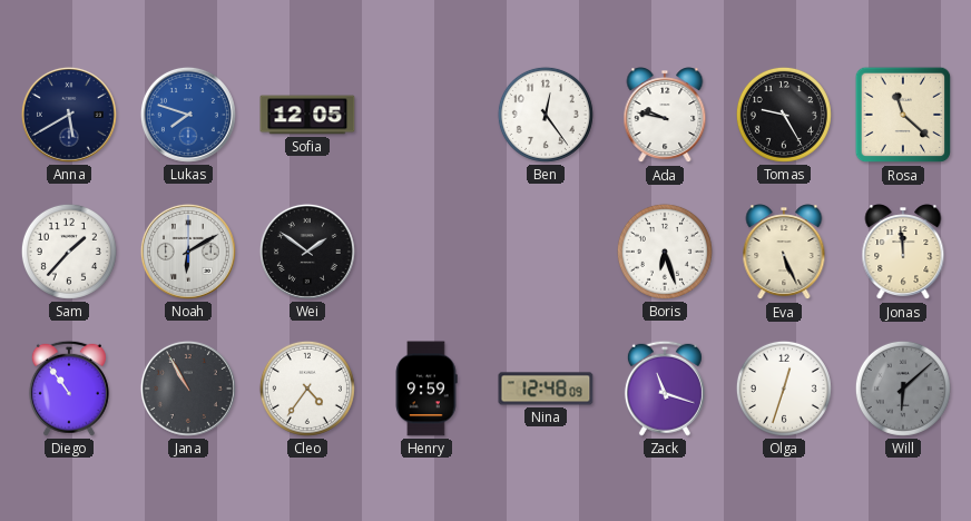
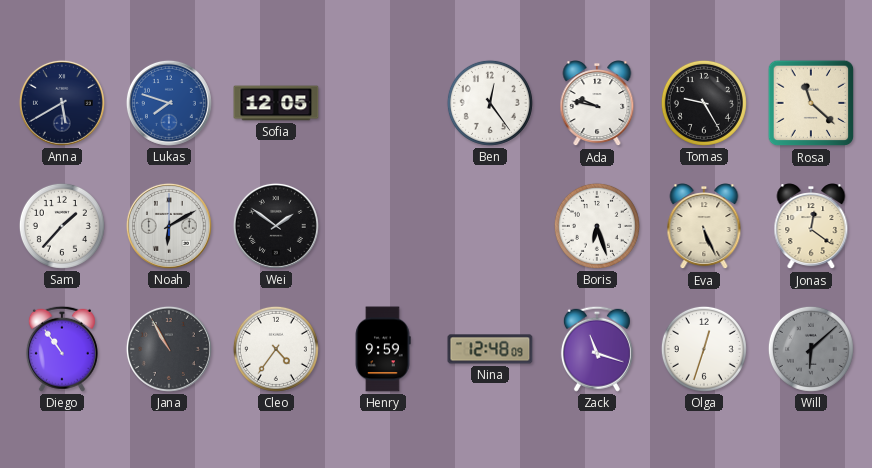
Jonas: 11:59 -> 12:21 (811, 227)
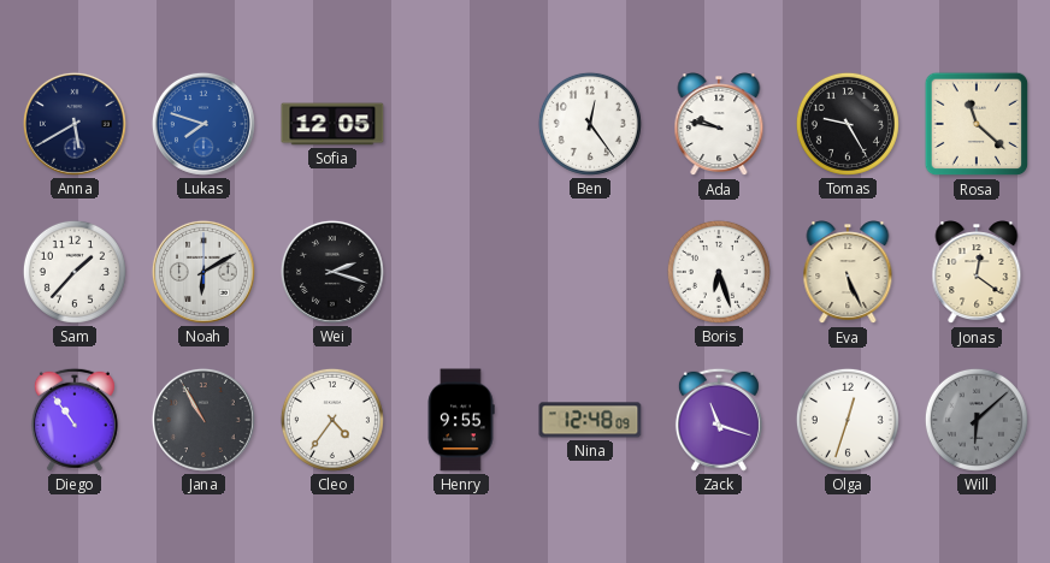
Wei: 1:51 -> 2:18 (332, 272)
Henry: 9:59 -> 9:55 (461, 420)
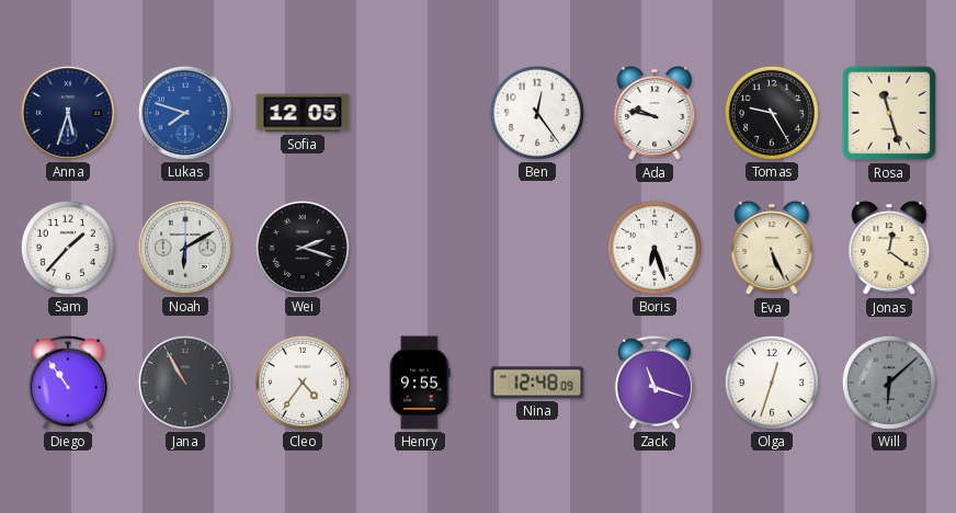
Anna: 5:40 -> 5:33 (68, 113)
Rosa: 11:22 -> 11:27 (889, 113)
